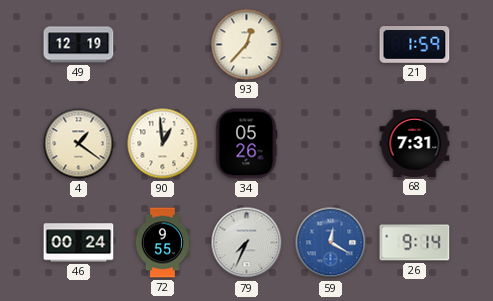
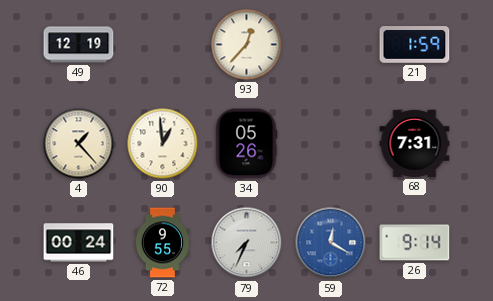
4: 1:21 -> 1:23 (79, 144)
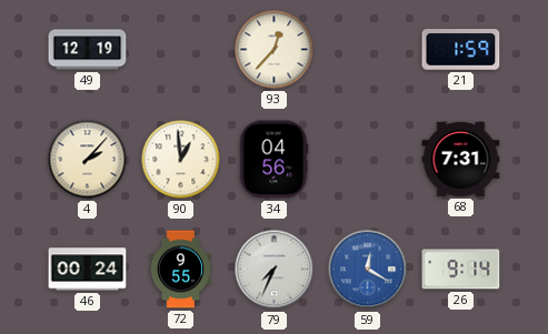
4: 1:23 -> 2:07 (88, 160)
34: 05:26 -> 04:56 (273, 160)
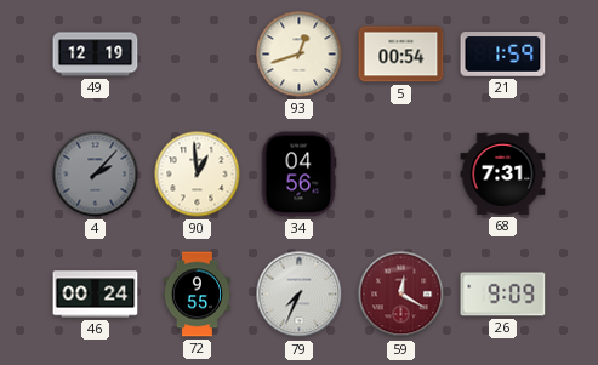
93: 12:37 -> 12:42 (300, 55)
5: none -> 00:54 (401, 55)
4 dial: cream -> grey (96, 175)
59 dial: blue -> burgundy (401, 295)
26: 9:14 -> 9:09 (503, 295)
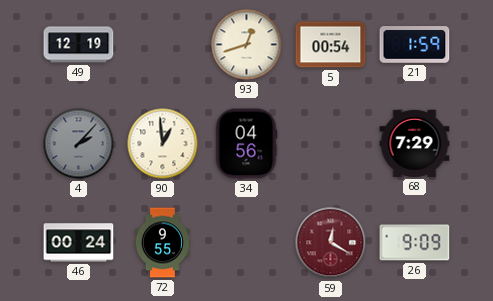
68: 7:31 -> 7:29 (415, 143)
79: 7:34 -> none (300, 295)
